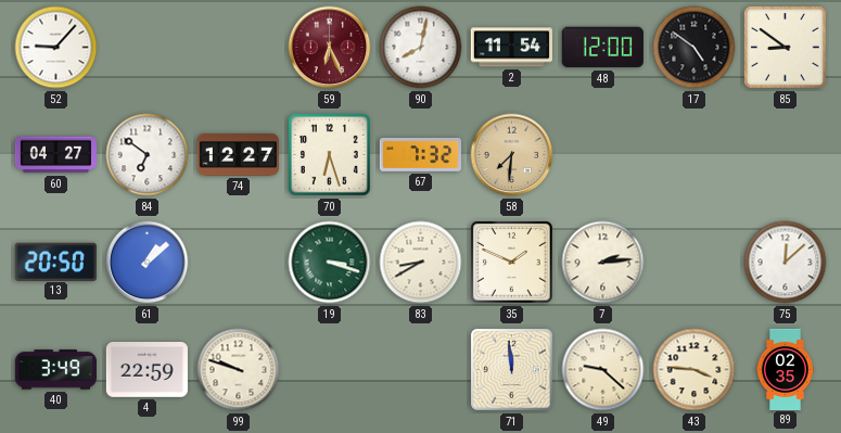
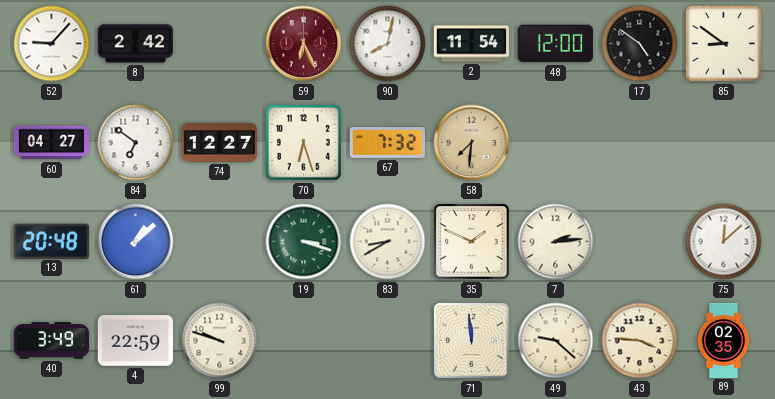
8: none -> 2:42 (135, 44)
13: 20:50 -> 20:48 (51, 241)
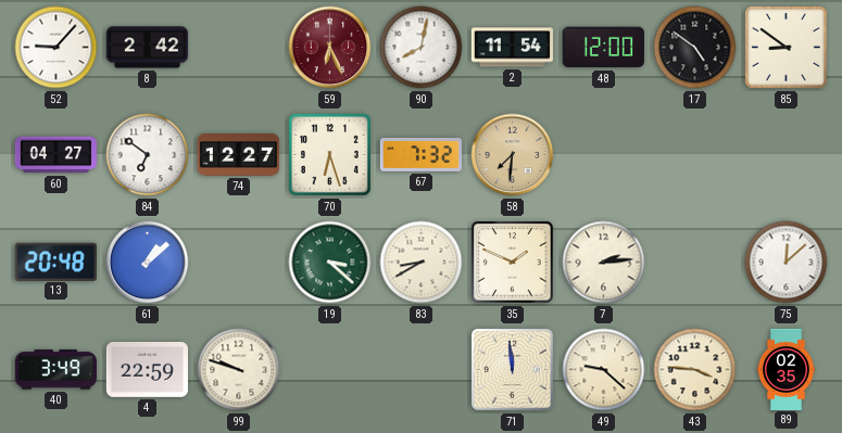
19: 3:18 -> 3:22 (330, 263)
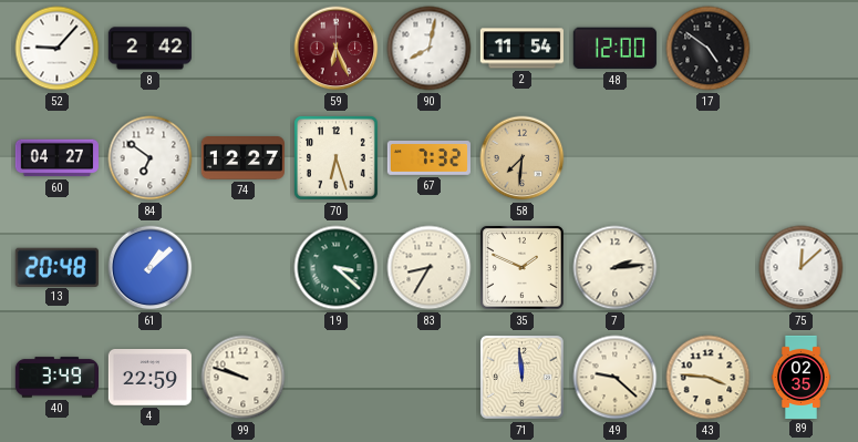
85: 8:51 -> none (787, 48)
83: 8:40 -> 8:35 (430, 268)
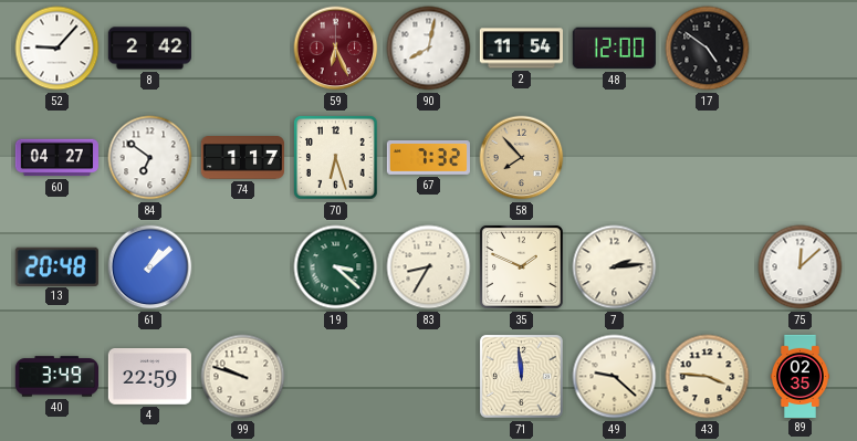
74: 12:27 -> 1:17 (242, 158)
58: 7:31 -> 7:53 (522, 158)
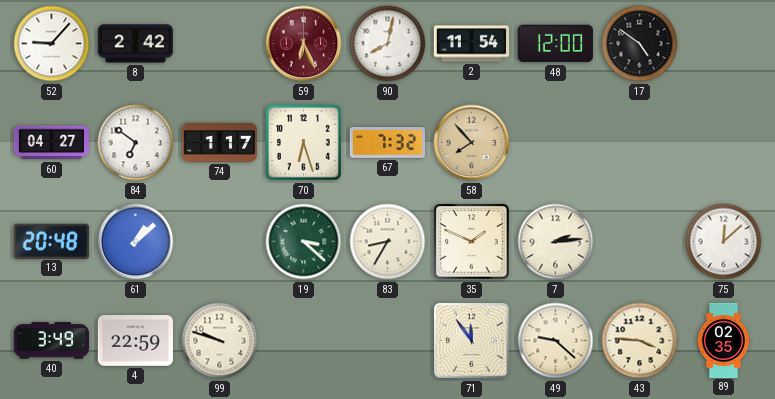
71: 11:59 -> 11:54 (471, 340)
